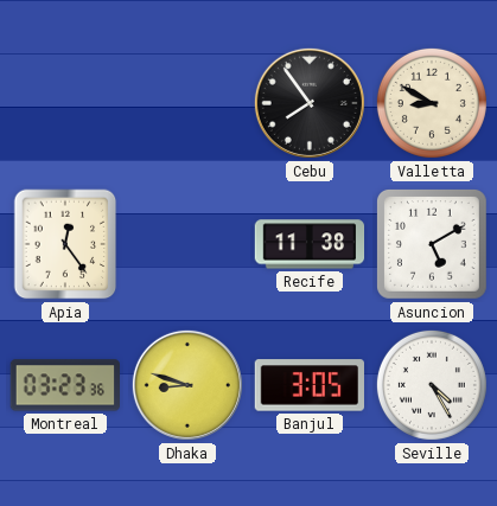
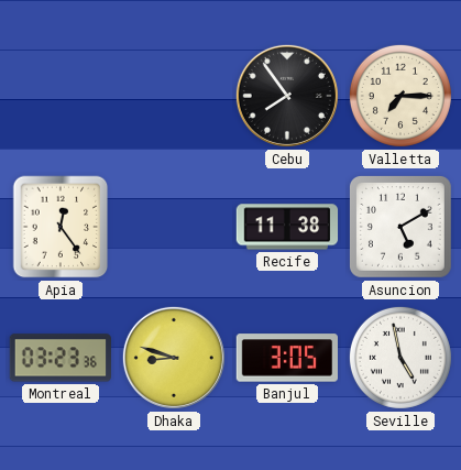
Valletta: 8:50 -> 7:15 (400, 96)
Seville: 4:25 -> 4:58 (400, 358)
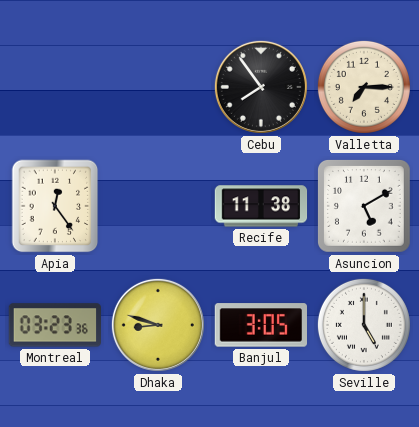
Seville: 4:58 -> 5:00 (364, 325)
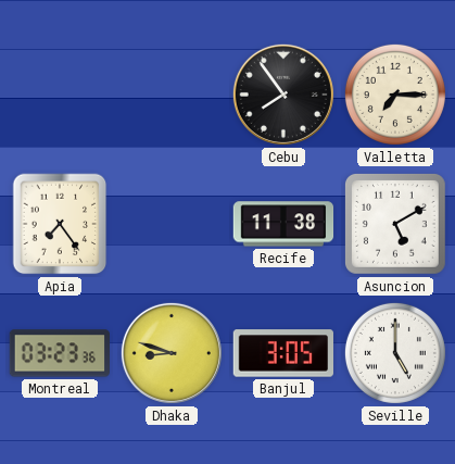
Apia: 12:24 -> 7:24 (60, 224)
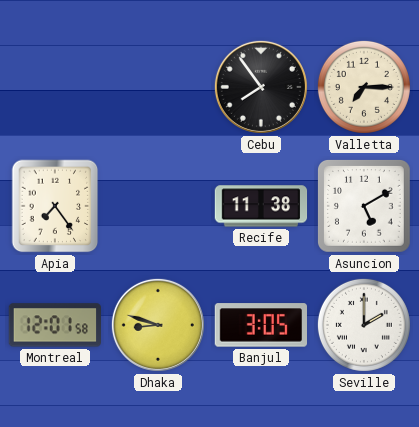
Montreal: 03:23 -> 12:01 (54, 325)
Seville: 5:00 -> 2:00 (364, 325)
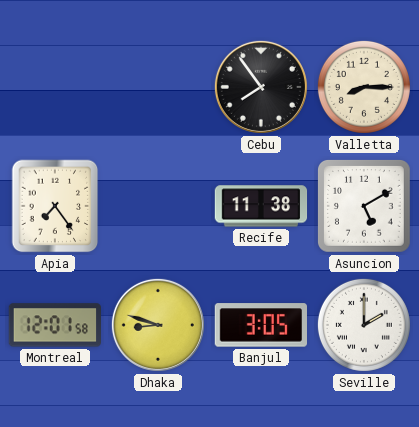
Valletta: 7:15 -> 8:15 (364, 87)
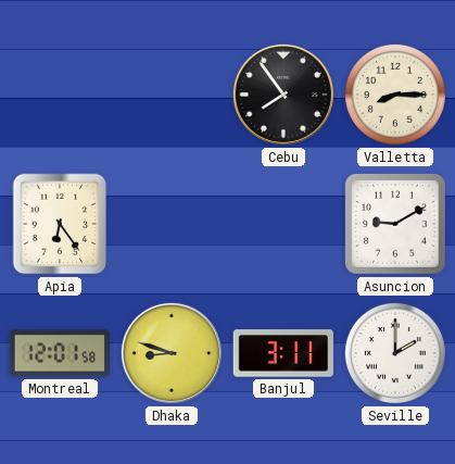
Apia: 7:24 -> 6:24 (60, 224)
Recife: 11:38 -> none (261, 206)
Asuncion: 5:10 -> 9:10 (396, 225)
Banjul: 3:05 -> 3:11 (282, 353)
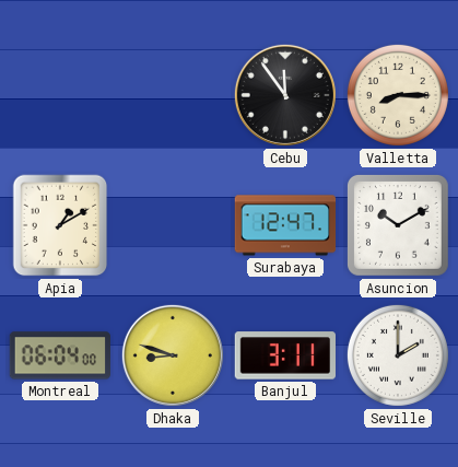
Cebu: 7:54 -> 11:54 (285, 95)
Apia: 6:24 -> 1:10 (60, 225)
Surabaya: none -> 12:47 (285, 225)
Asuncion: 9:10 -> 10:10 (399, 226)
Montreal: 12:01 -> 06:04 (59, 355)
